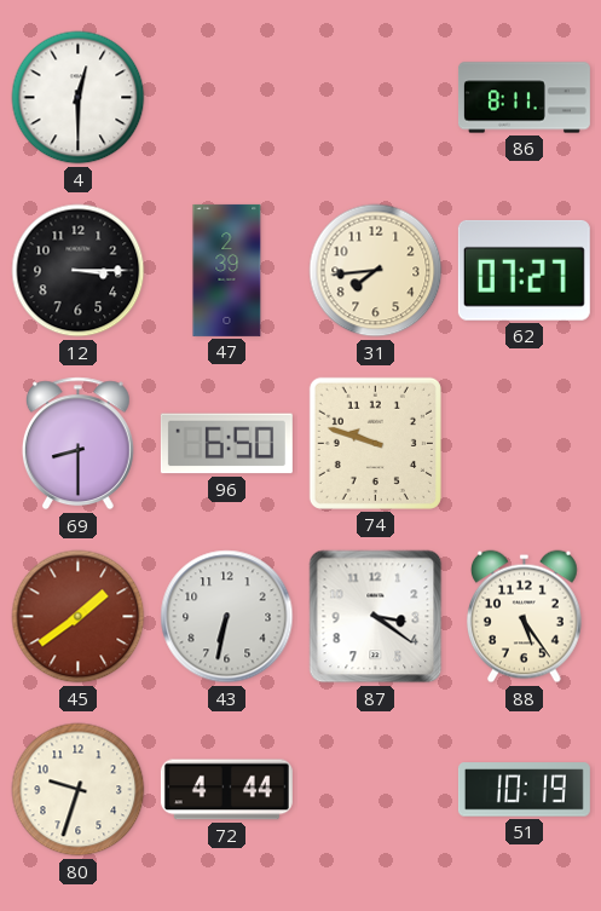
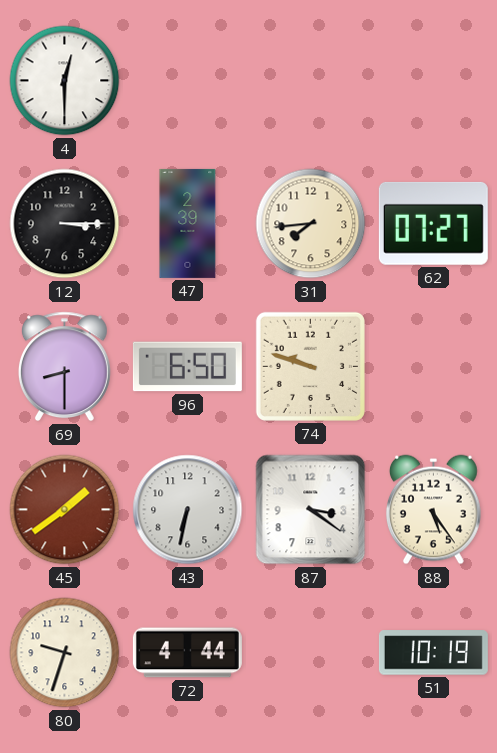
86: 8:11 -> none (524, 98)
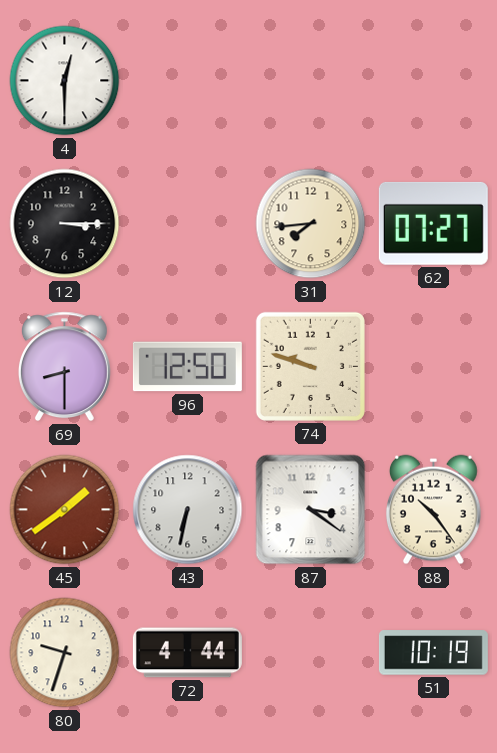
47: 2:39 -> none (188, 223)
96: 6:50 -> 12:50 (187, 367)
88: 5:24 -> 10:24 (434, 510)
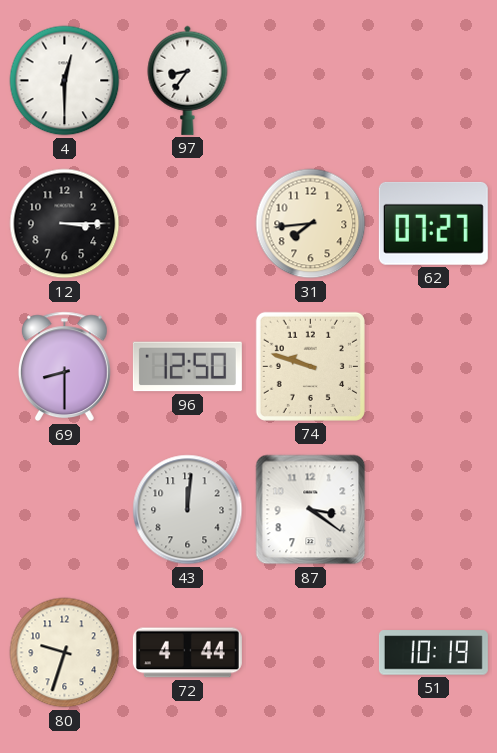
97: none -> 8:36 (188, 80)
45: 1:39 -> none (65, 510)
43: 6:32 -> 12:01 (188, 510)
88: 10:24 -> none (434, 510)
